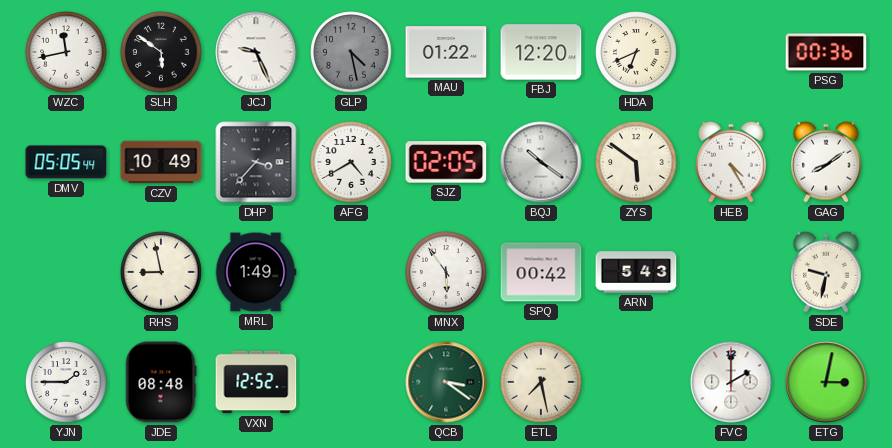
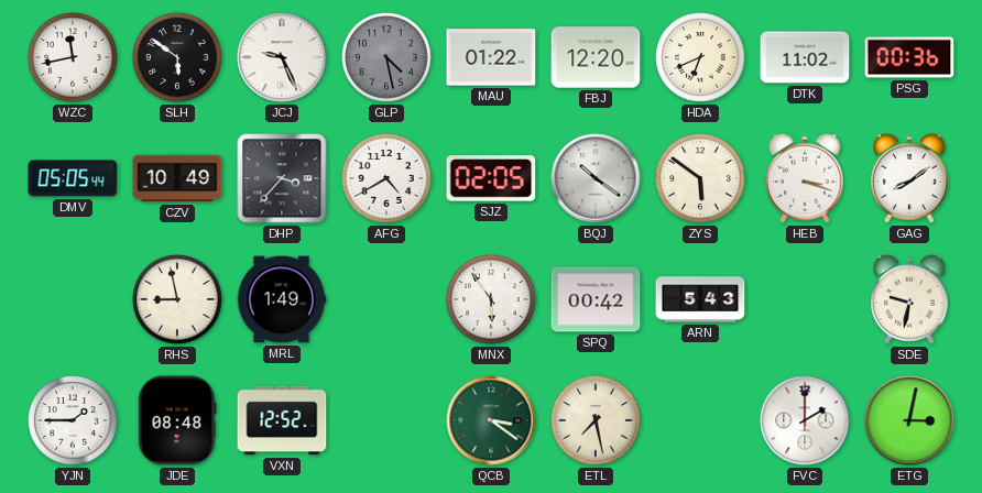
DTK: none -> 11:02 (805, 57)
HEB: 4:25 -> 3:18 (805, 178)
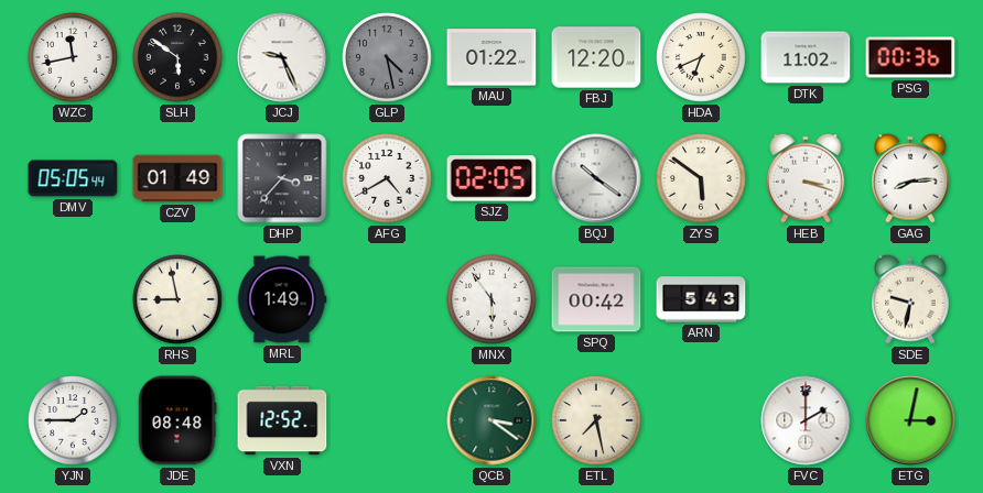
CZV: 10:49 -> 01:49 (177, 178)
GAG: 8:09 -> 8:14 (910, 178)
